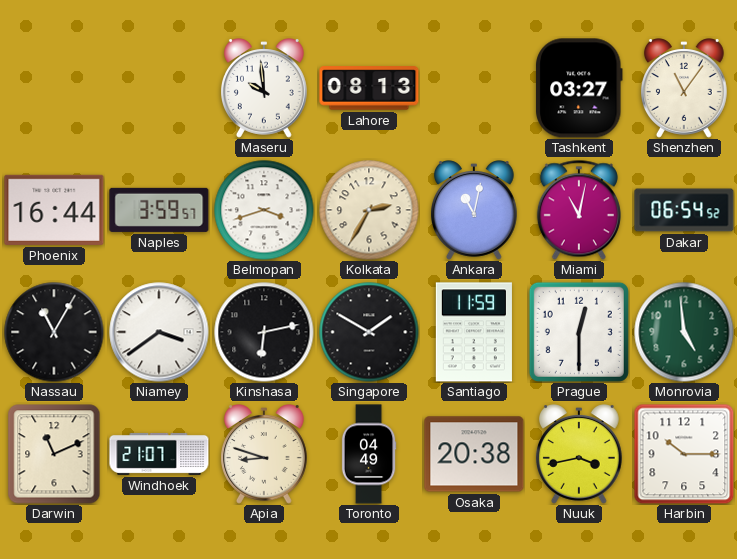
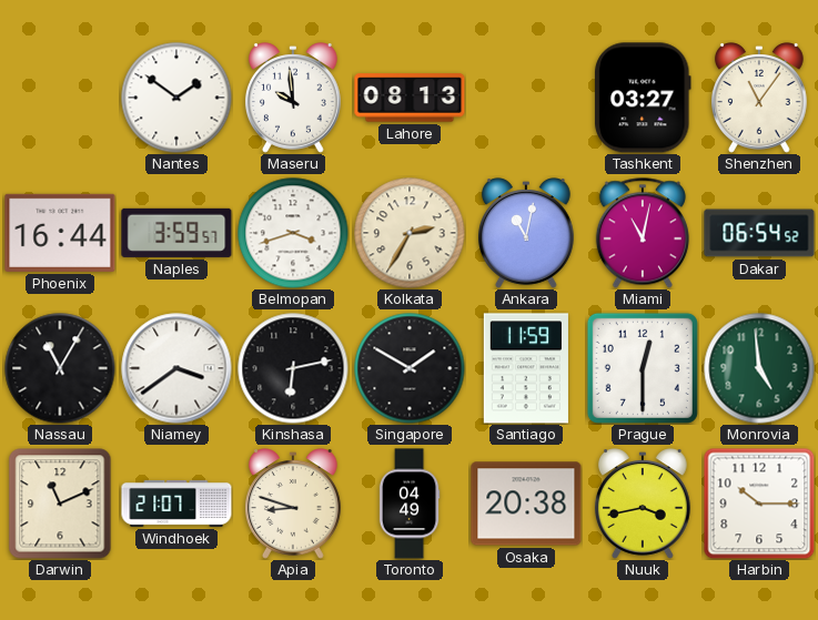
Nantes: none -> 1:51 (176, 98)
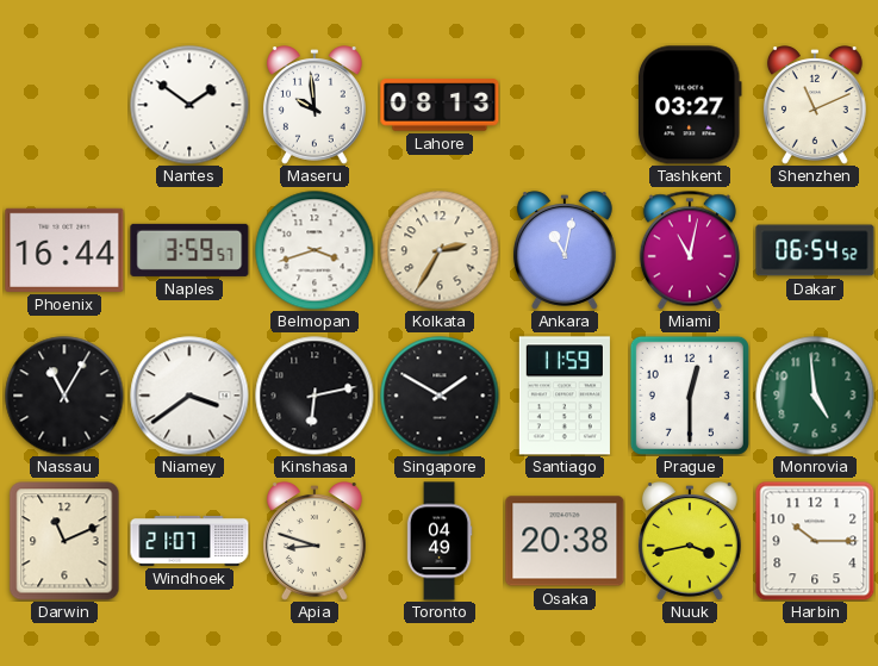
Shenzhen: 11:06 -> 11:11 (815, 105)
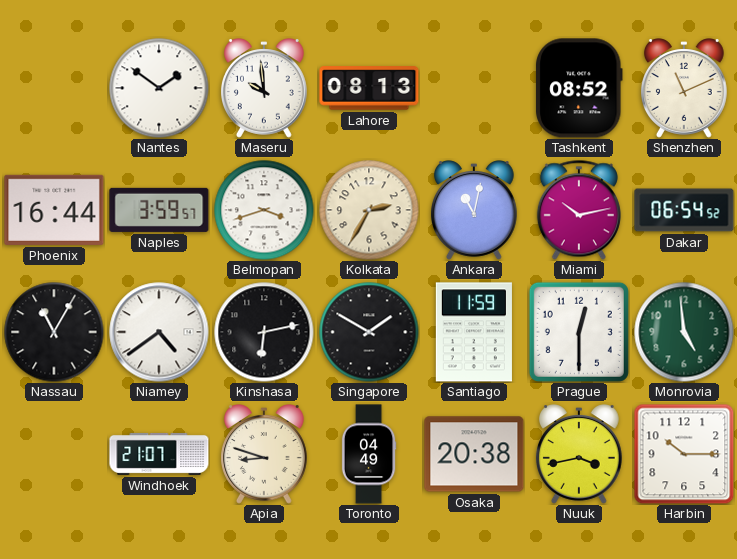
Tashkent: 03:27 -> 08:52 (580, 88)
Miami: 11:02 -> 10:13 (579, 210)
Niamey: 3:39 -> 4:39 (159, 332)
Darwin: 11:11 -> none (64, 541)
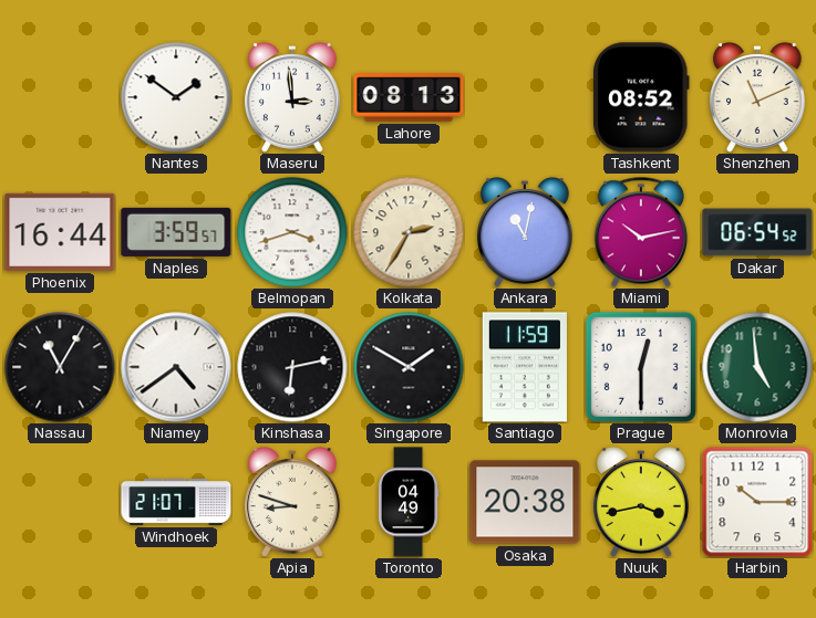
Maseru: 9:59 -> 2:59 (292, 97)
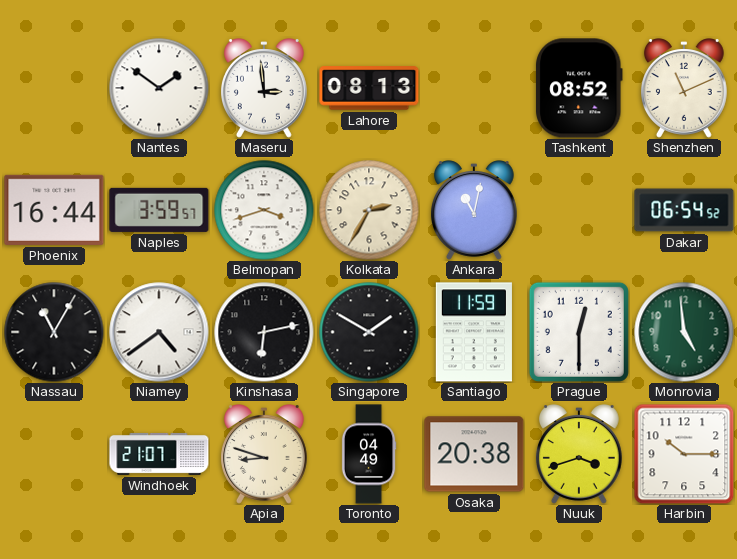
Miami: 10:13 -> none (641, 232)
Nuuk: 3:43 -> 3:42 (579, 454)
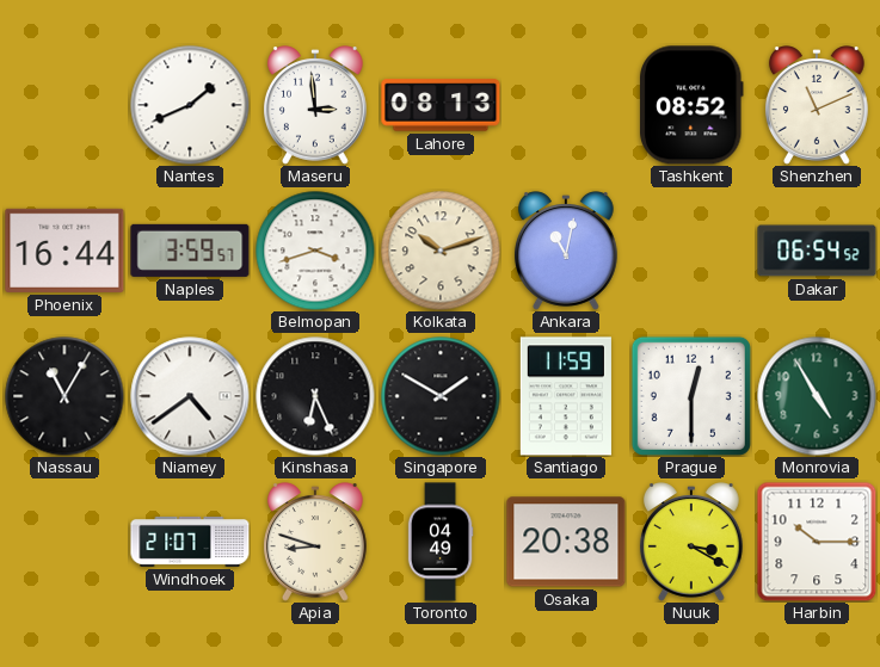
Nantes: 1:51 -> 1:41 (190, 105)
Kolkata: 2:35 -> 10:12 (441, 251)
Kinshasa: 6:13 -> 6:26 (315, 396)
Monrovia: 4:59 -> 4:55 (817, 396)
Nuuk: 3:42 -> 3:20 (691, 542)
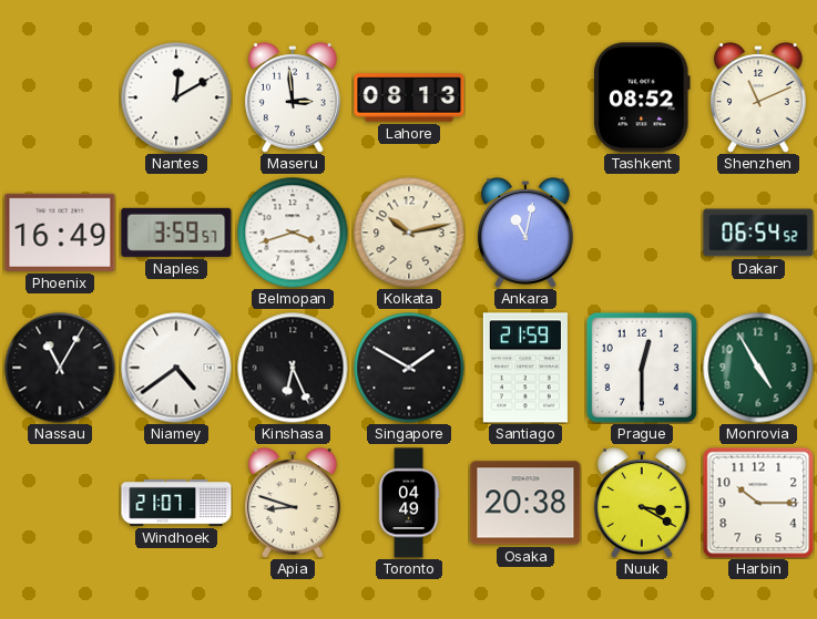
Nantes: 1:41 -> 12:10 (176, 97)
Phoenix: 16:44 -> 16:49 (60, 233)
Kolkata: 10:12 -> 10:13 (409, 233)
Santiago: 11:59 -> 21:59 (525, 368)
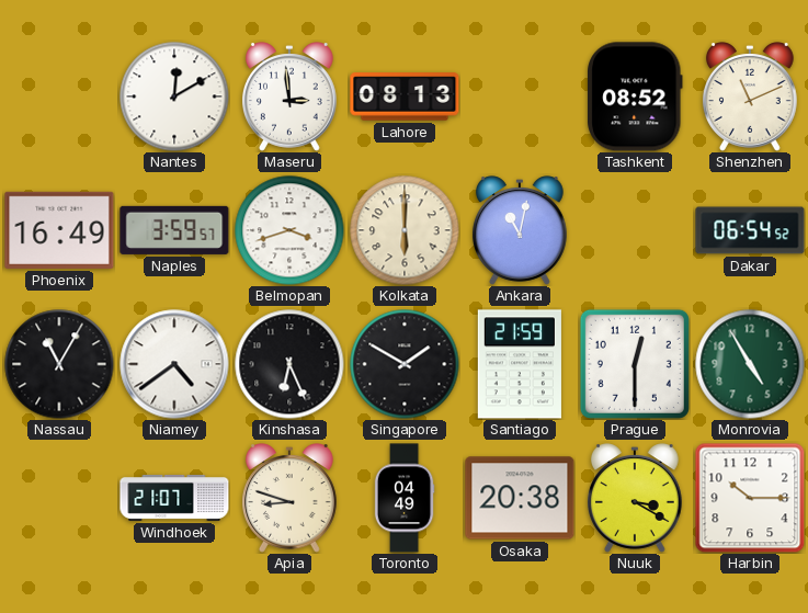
Kolkata: 10:13 -> 6:00 (405, 230)
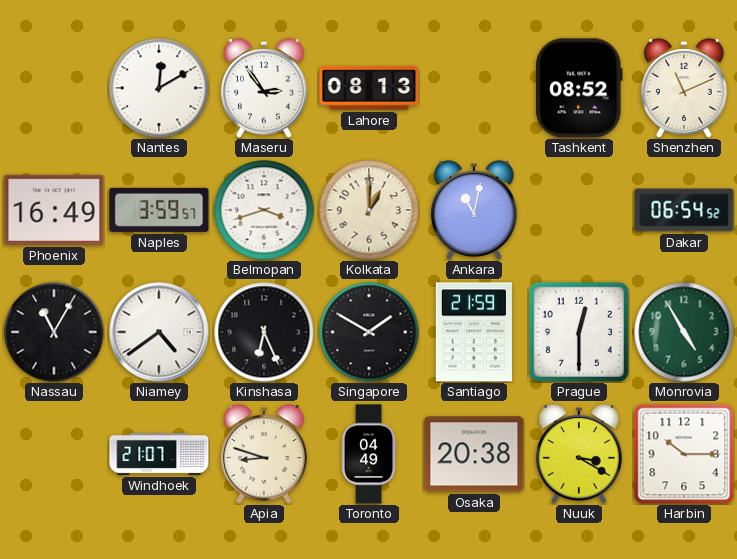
Maseru: 2:59 -> 2:54 (264, 88)
Kolkata: 6:00 -> 1:00 (369, 210)
